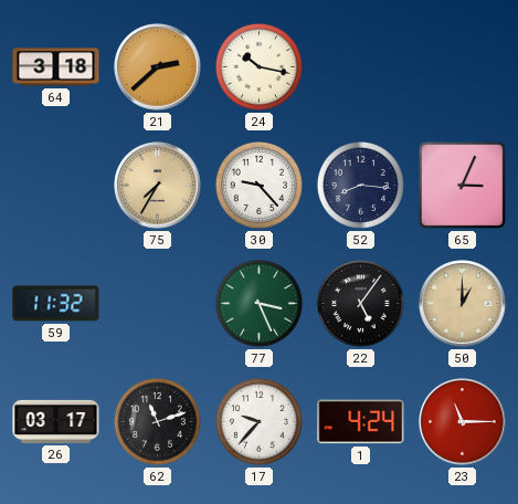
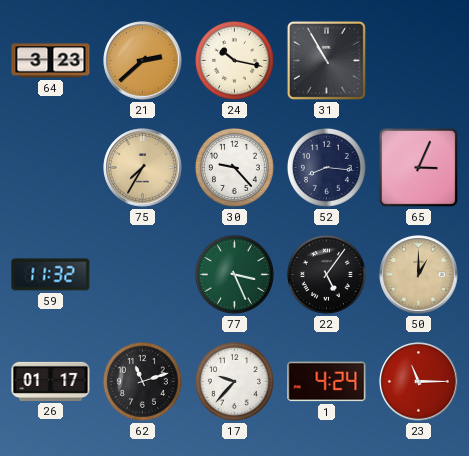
64: 3:18 -> 3:23 (51, 61)
31: none -> 10:55 (326, 60)
26: 03:17 -> 01:17 (51, 381)
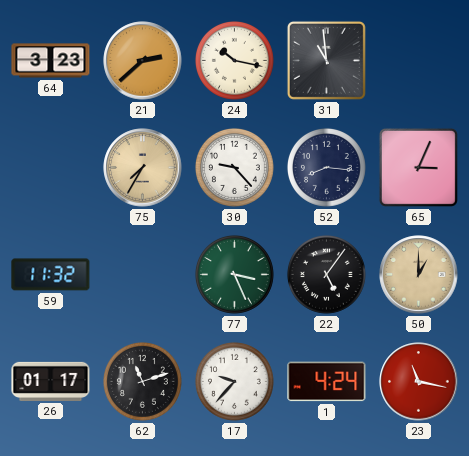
31: 10:55 -> 10:59 (326, 60)
23: 11:15 -> 11:17 (419, 382)
